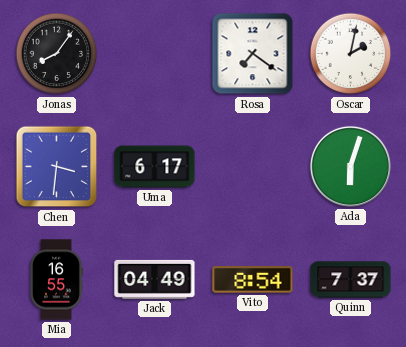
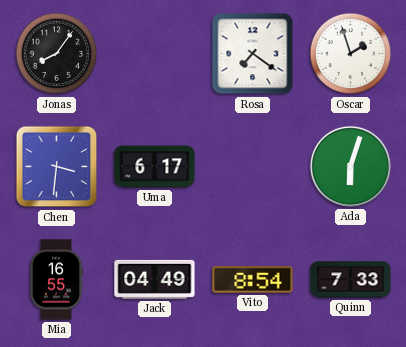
Oscar: 2:02 -> 1:57 (351, 54)
Quinn: 7:37 -> 7:33 (351, 280)
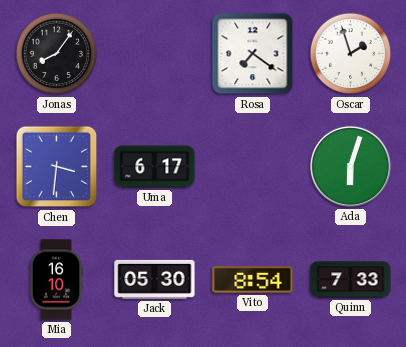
Mia: 16:55 -> 16:10 (56, 280)
Jack: 04:49 -> 05:30 (155, 279)
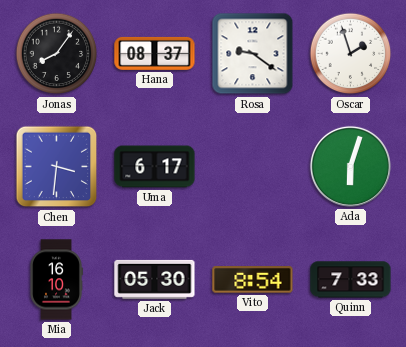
Hana: none -> 08:37 (155, 53)
Rosa: 7:21 -> 9:21 (253, 54)
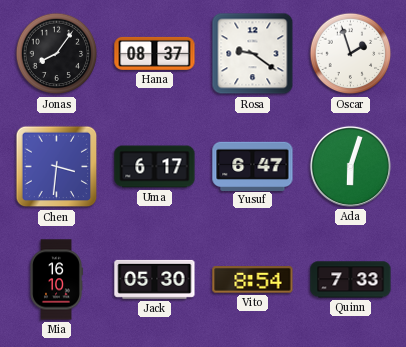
Yusuf: none -> 6:47 (253, 166)
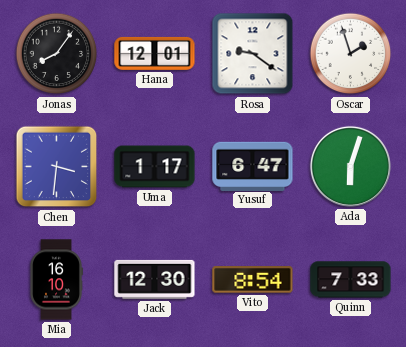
Hana: 08:37 -> 12:01 (155, 53)
Uma: 6:17 -> 1:17 (155, 167)
Jack: 05:30 -> 12:30 (155, 279)
